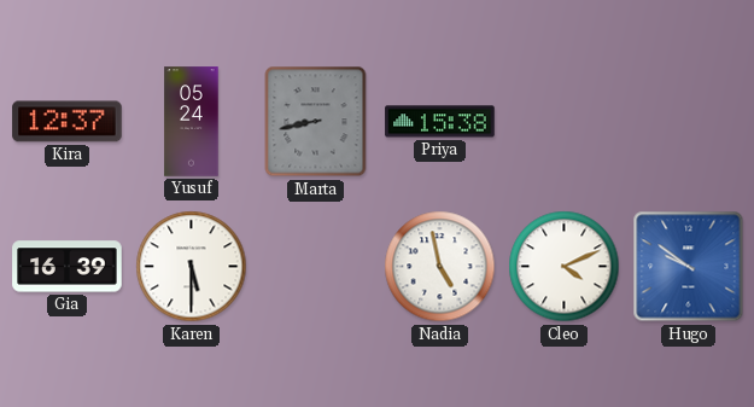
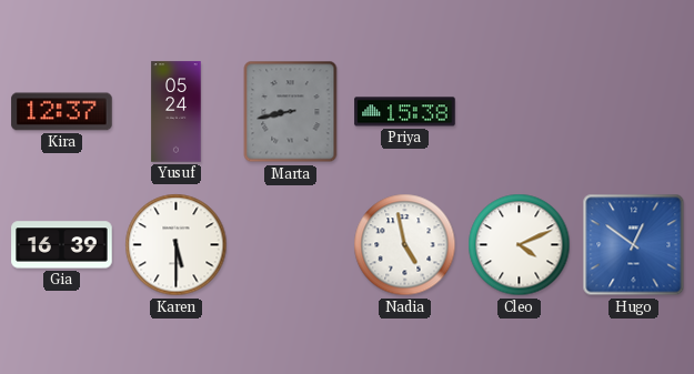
Hugo: 9:51 -> 12:51 (634, 245)
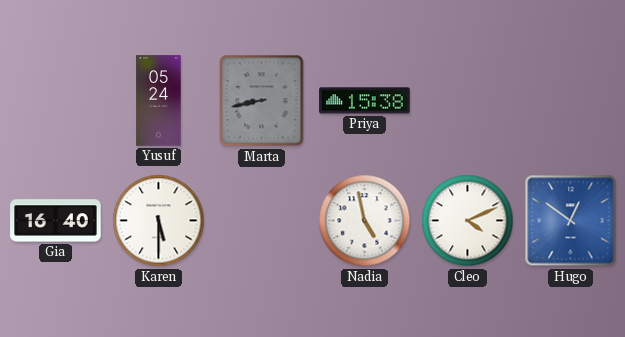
Kira: 12:37 -> none (62, 112)
Gia: 16:39 -> 16:40 (56, 221)
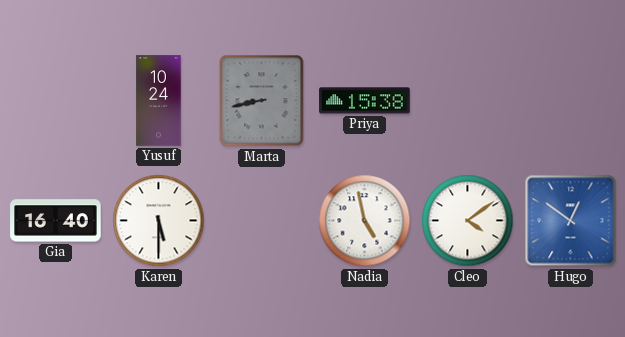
Yusuf: 05:24 -> 10:24 (159, 101)
Cleo: 4:11 -> 4:09 (468, 221)
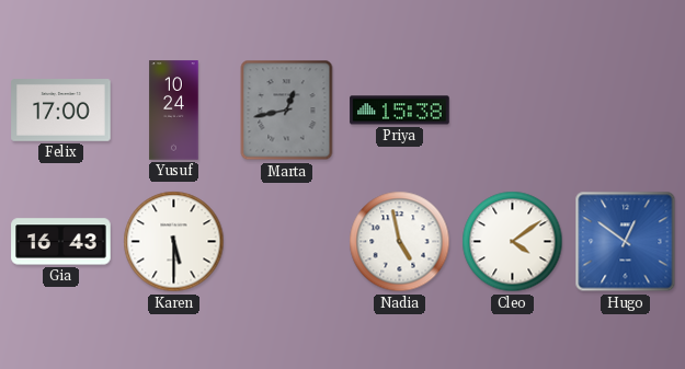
Felix: none -> 17:00 (61, 111)
Marta: 8:43 -> 12:43 (287, 111)
Gia: 16:40 -> 16:43 (61, 242)
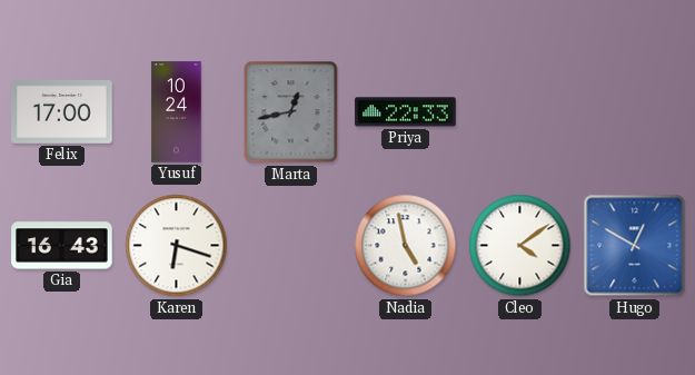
Priya: 15:38 -> 22:33 (406, 112)
Karen: 5:30 -> 6:18 (177, 246)
Hugo: 12:51 -> 12:50 (635, 246)
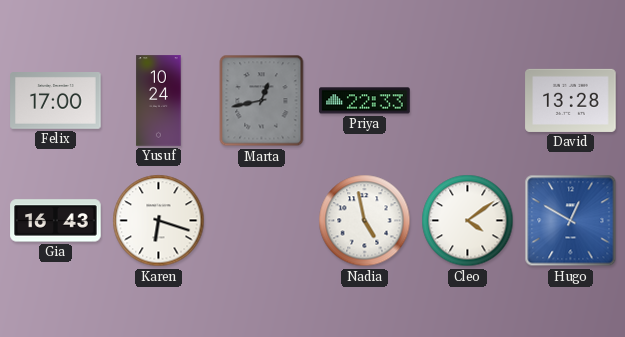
David: none -> 13:28 (571, 100)
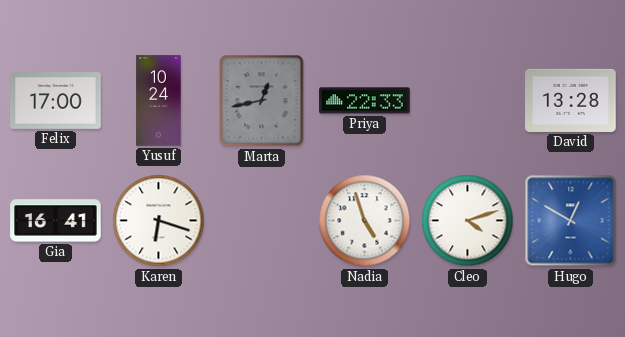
Gia: 16:43 -> 16:41 (56, 221)
Nadia: 4:58 -> 4:57 (365, 221)
Cleo: 4:09 -> 4:12 (468, 221)
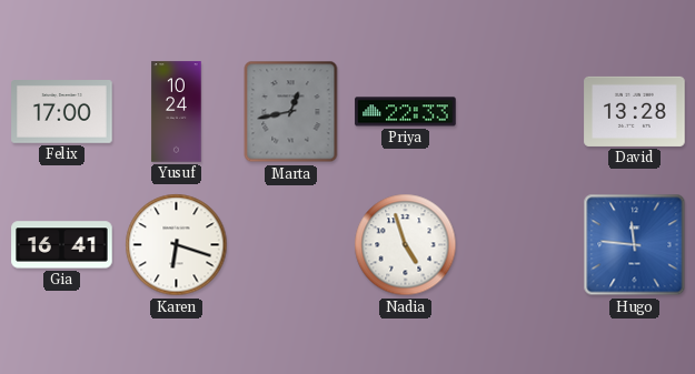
Cleo: 4:12 -> none (468, 221)
Hugo: 12:50 -> 11:46 (635, 245)
